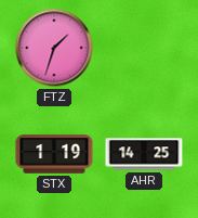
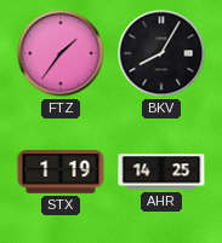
FTZ: 1:33 -> 1:36 (61, 53)
BKV: none -> 8:05 (161, 53)
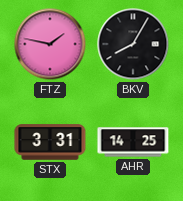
FTZ: 1:36 -> 1:47 (50, 44)
STX: 1:19 -> 3:31 (50, 142)
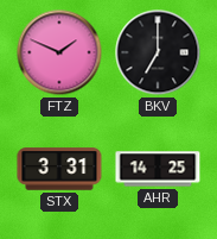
FTZ: 1:47 -> 1:49 (59, 52)
BKV: 8:05 -> 7:00 (158, 52)
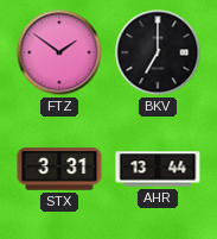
FTZ: 1:49 -> 1:51 (59, 52)
AHR: 14:25 -> 13:44 (158, 169)
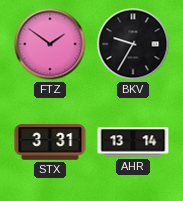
BKV: 7:00 -> 9:35 (133, 44)
AHR: 13:44 -> 13:14 (133, 142)
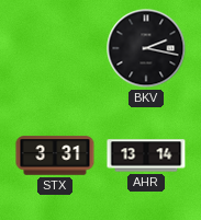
FTZ: 1:51 -> none (50, 44)
BKV: 9:35 -> 2:17 (146, 48)
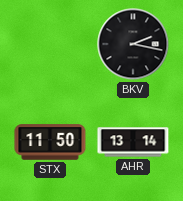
STX: 3:31 -> 11:50 (50, 142)
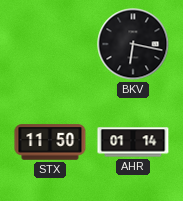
BKV: 2:17 -> 6:17 (133, 44)
AHR: 13:14 -> 01:14 (133, 142)
